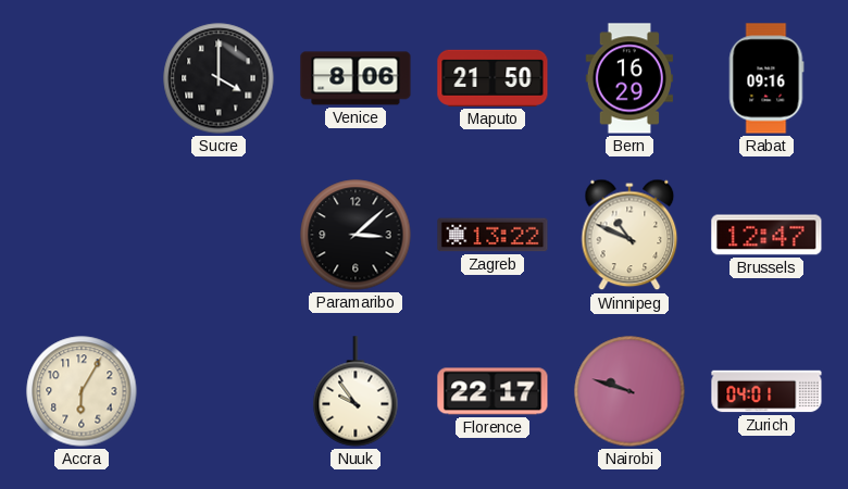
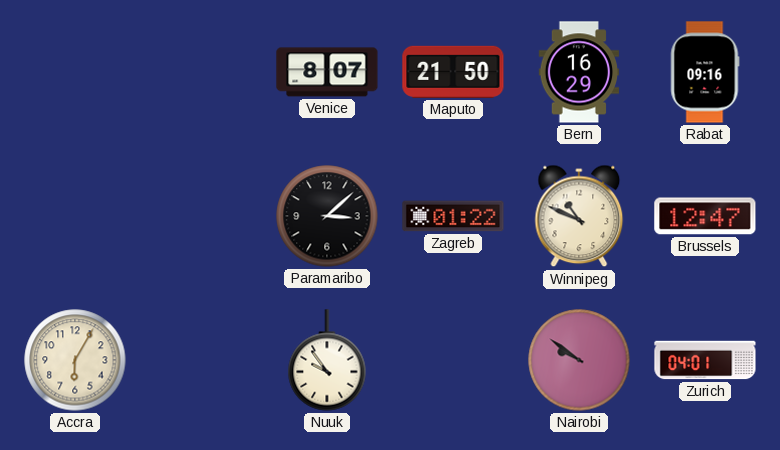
Sucre: 4:00 -> none (219, 78)
Venice: 8:06 -> 8:07 (327, 72)
Zagreb: 13:22 -> 01:22 (453, 216)
Florence: 22:17 -> none (492, 391)
Nairobi: 9:48 -> 9:51 (579, 360)
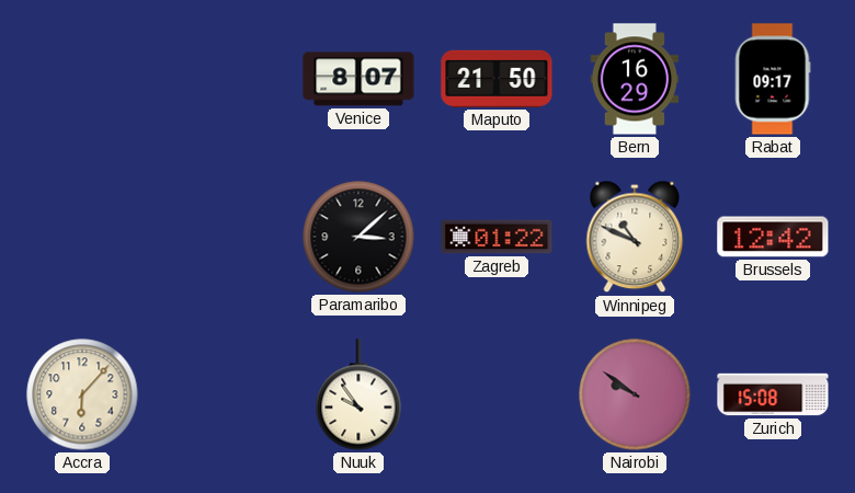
Rabat: 09:16 -> 09:17 (773, 79)
Brussels: 12:47 -> 12:42 (773, 237)
Accra: 6:05 -> 6:07 (82, 394)
Zurich: 04:01 -> 15:08 (773, 394)
